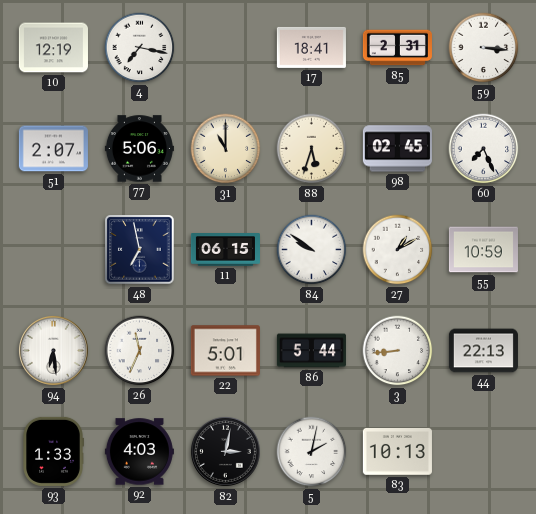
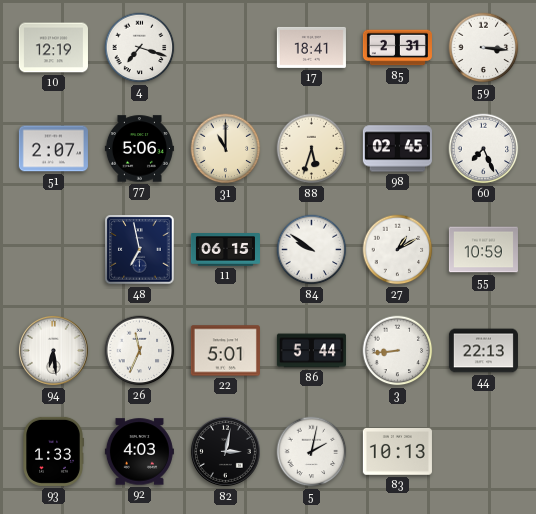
4: 7:17 -> 7:18 (140, 48)
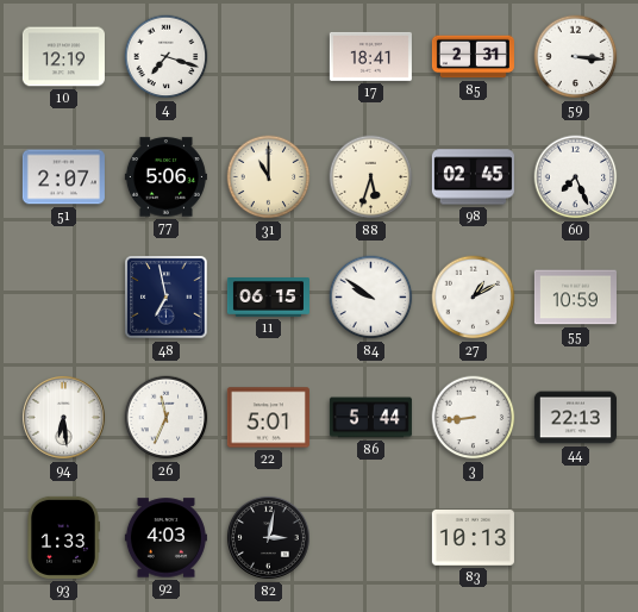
5: 2:02 -> none (312, 452)
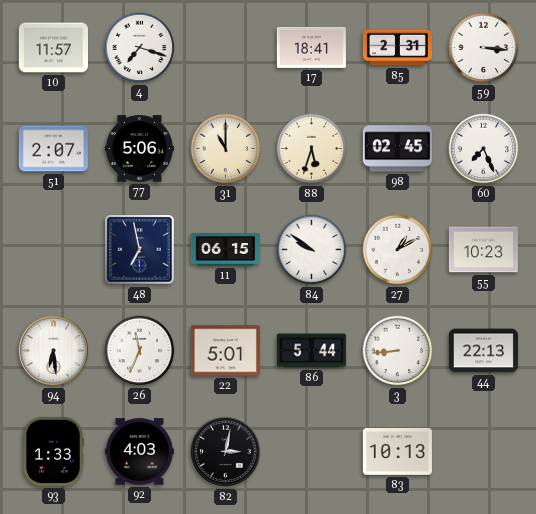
10: 12:19 -> 11:57 (53, 48)
55: 10:59 -> 10:23 (483, 250)
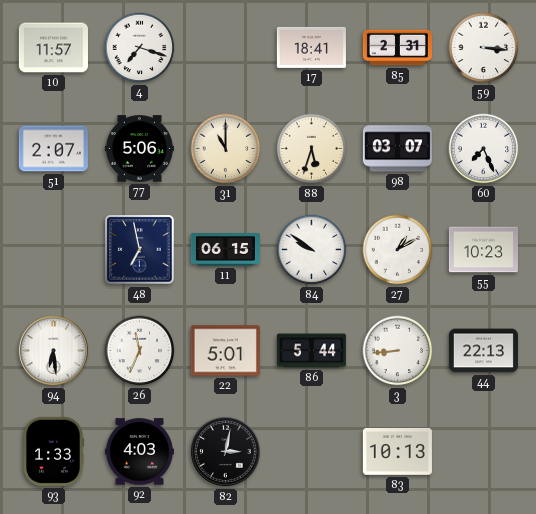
98: 02:45 -> 03:07 (397, 149)
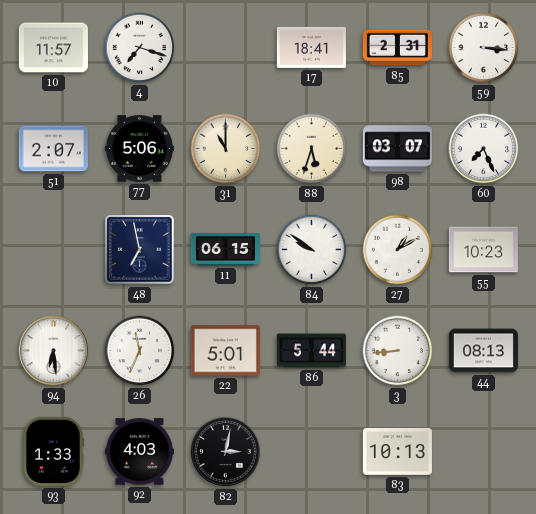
44: 22:13 -> 08:13 (483, 351)
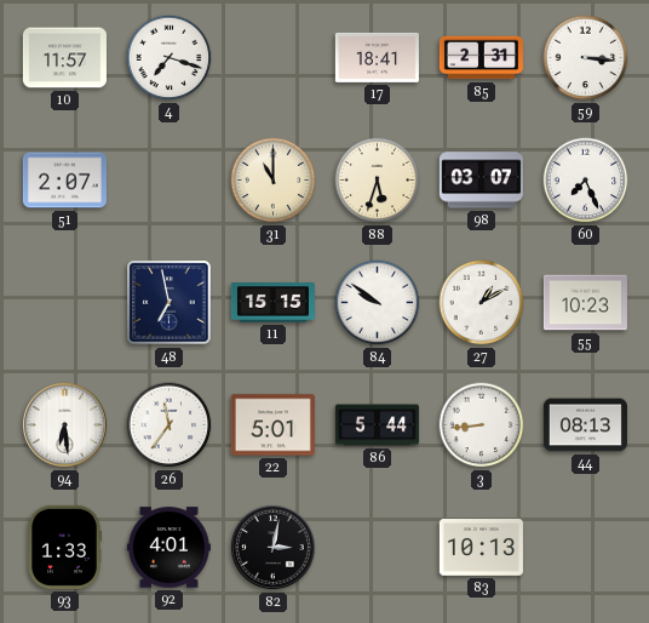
77: 5:06 -> none (139, 149)
11: 06:15 -> 15:15 (272, 303)
26: 11:34 -> 11:36 (170, 425)
92: 4:03 -> 4:01 (168, 548)
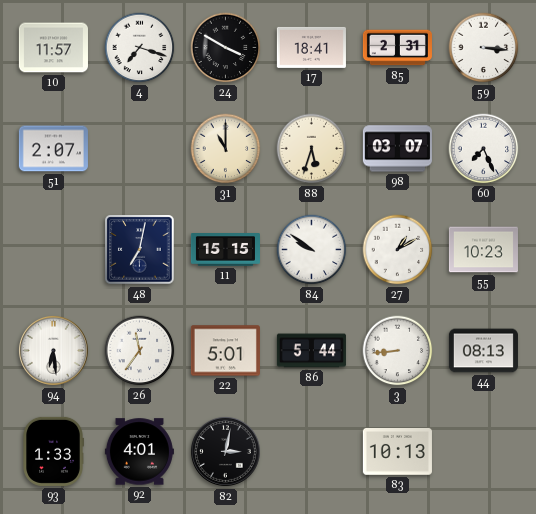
24: none -> 3:50 (226, 48)
48: 6:58 -> 7:02 (140, 250)
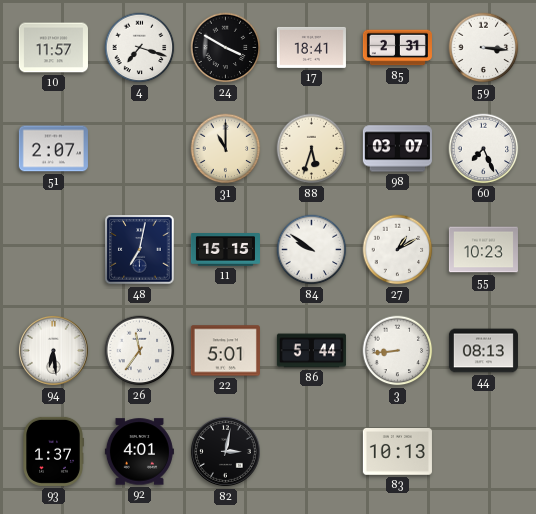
93: 1:33 -> 1:37 (53, 451)
